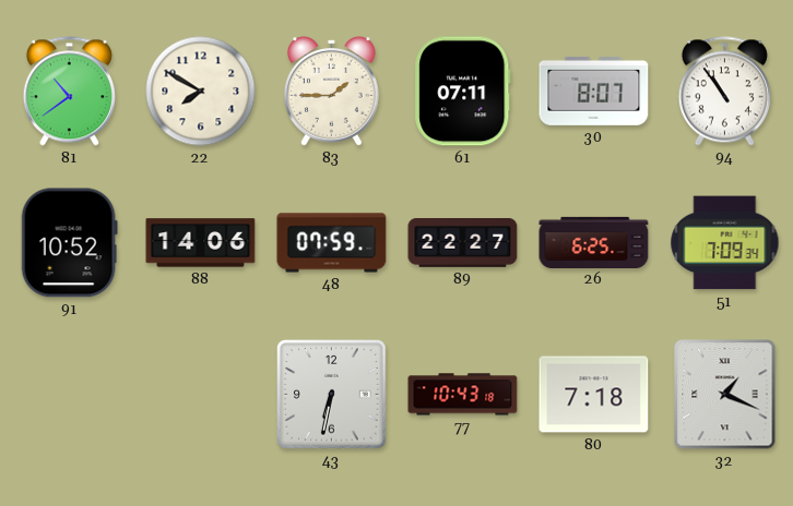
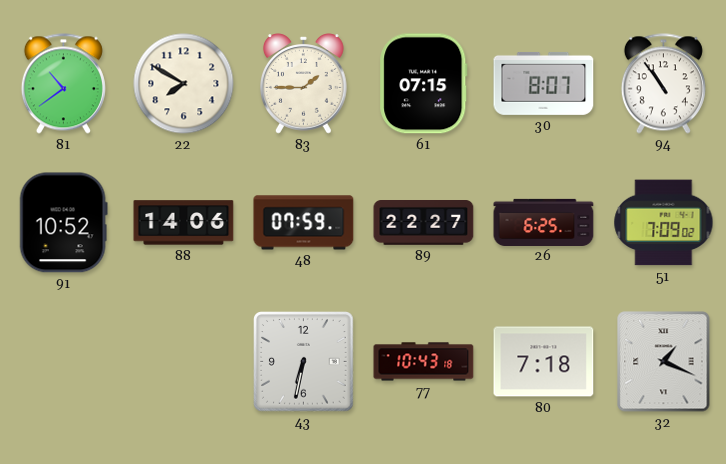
61: 07:11 -> 07:15 (424, 84)
51: 7:09:34 -> 7:09:02 (664, 223)
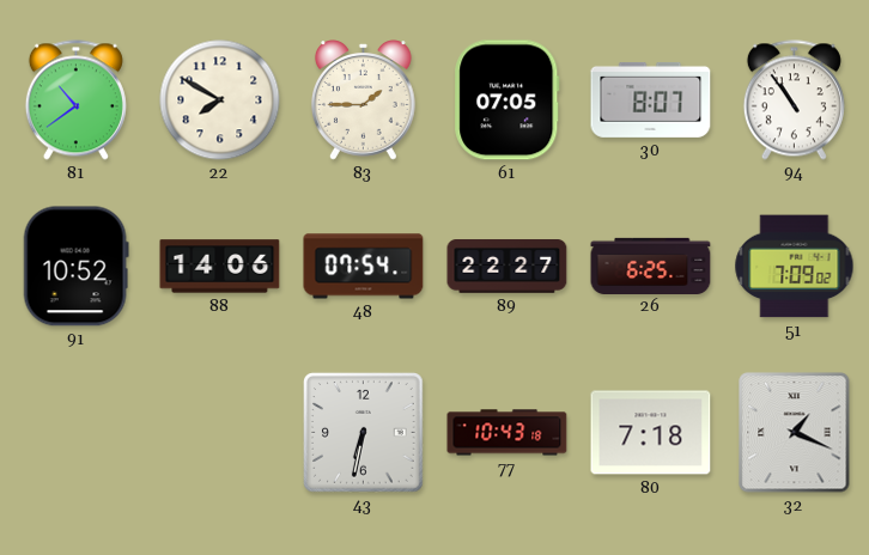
61: 07:15 -> 07:05 (508, 100)
48: 07:59 -> 07:54 (364, 267)
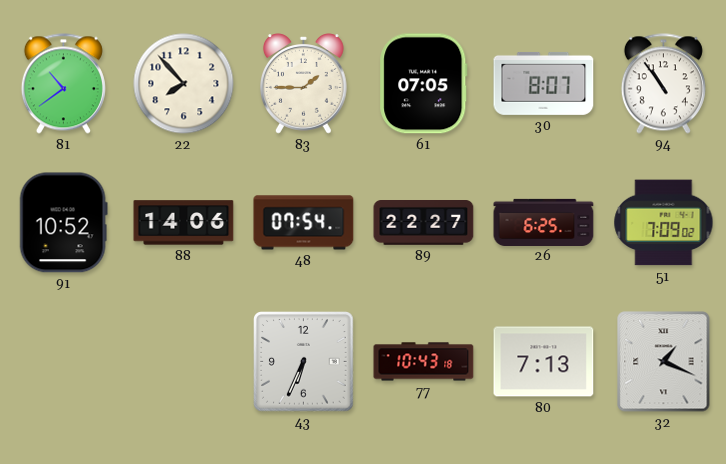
22: 7:50 -> 7:53 (184, 84)
43: 6:32 -> 6:34 (304, 362)
80: 7:18 -> 7:13 (544, 362)
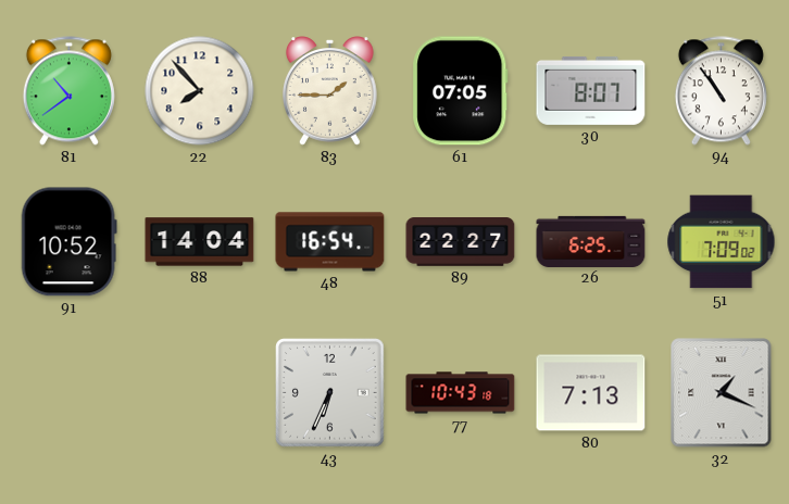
88: 14:06 -> 14:04 (200, 242)
48: 07:54 -> 16:54 (330, 242)
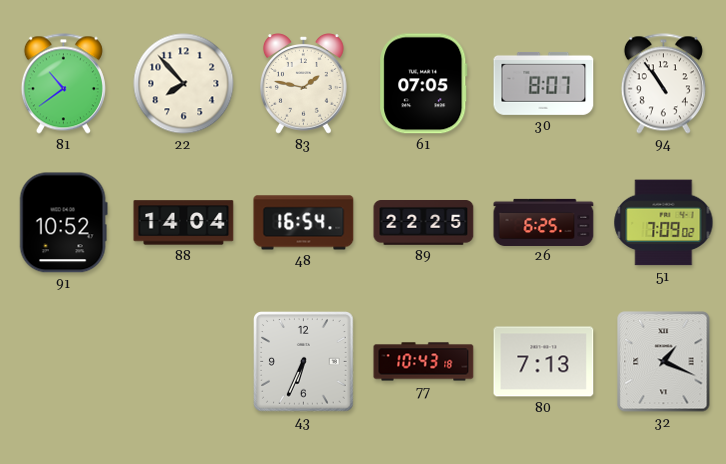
83: 1:45 -> 1:47 (304, 84)
89: 22:27 -> 22:25 (424, 223)
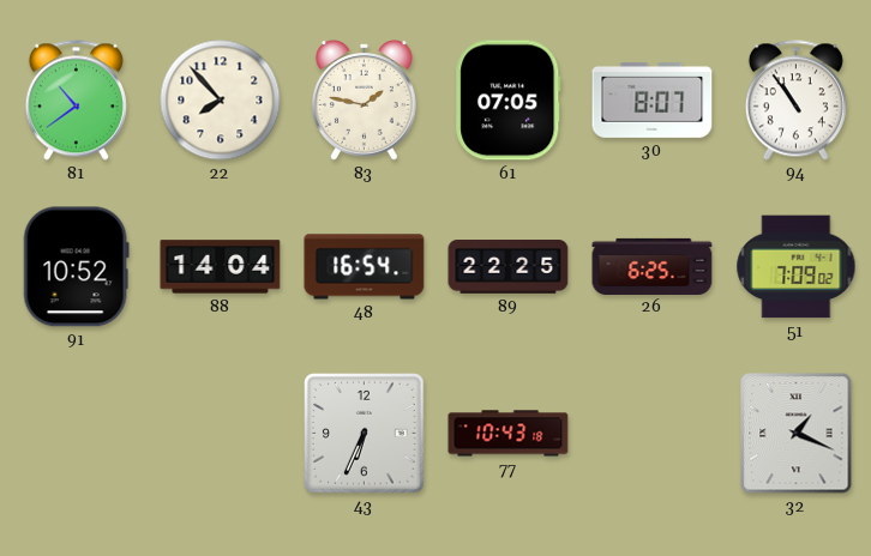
80: 7:13 -> none (544, 362)
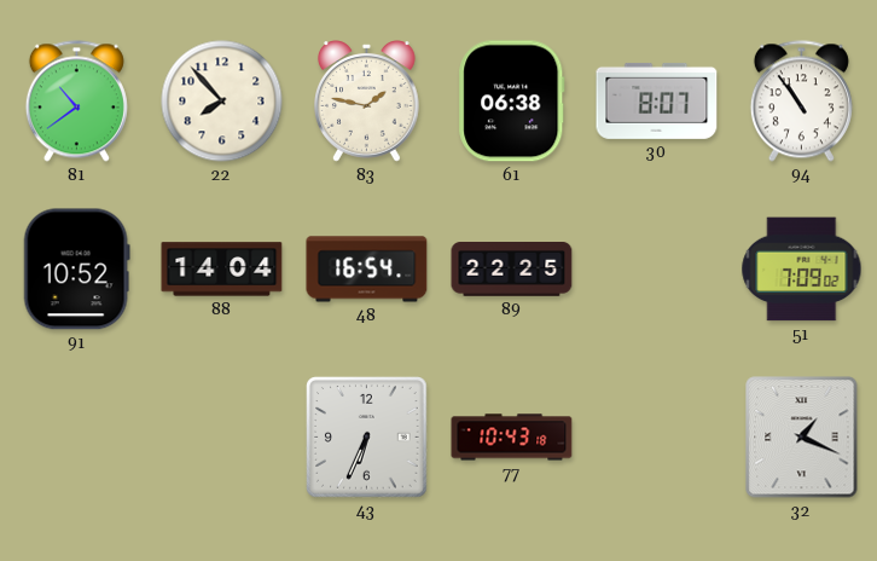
61: 07:05 -> 06:38 (512, 102)
26: 6:25 -> none (653, 266)
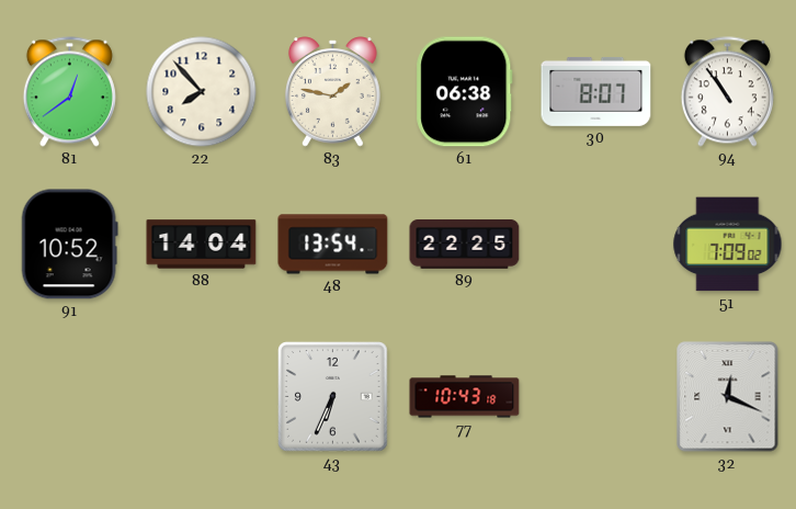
81: 10:39 -> 12:39 (69, 92)
48: 16:54 -> 13:54 (333, 245)
32: 1:19 -> 12:19 (728, 397)
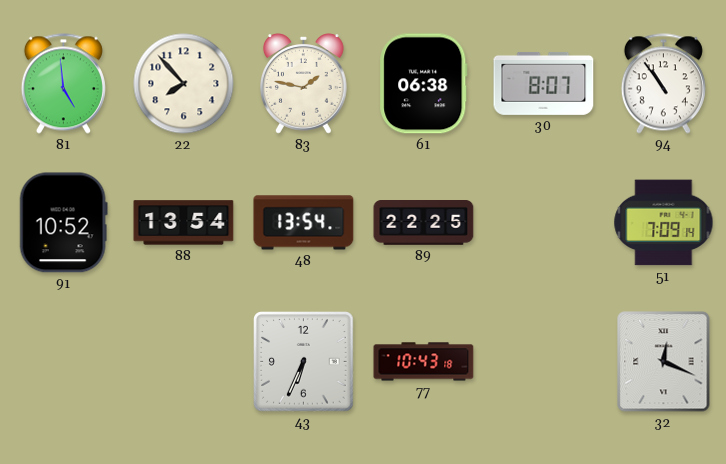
81: 12:39 -> 4:59 (63, 84)
88: 14:04 -> 13:54 (184, 223)
51: 7:09:02 -> 7:09:14 (664, 223)
